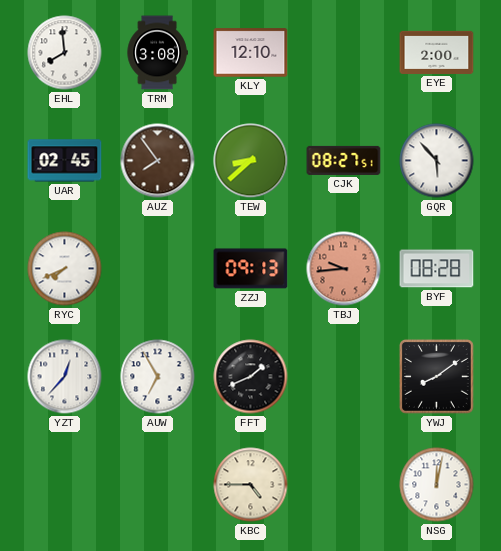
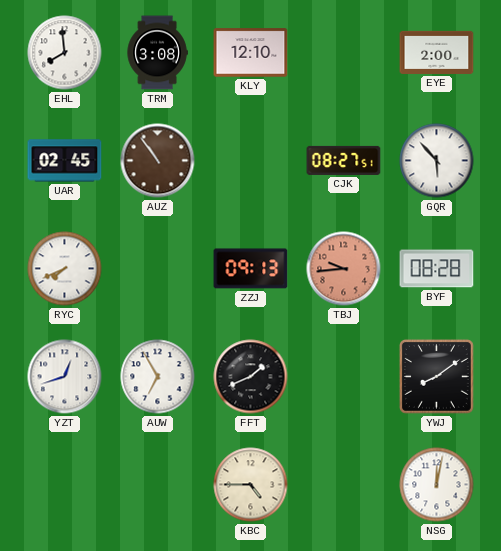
AUZ: 7:54 -> 10:54 (158, 161)
TEW: 8:38 -> none (251, 161)
YZT: 12:37 -> 12:42 (65, 377)
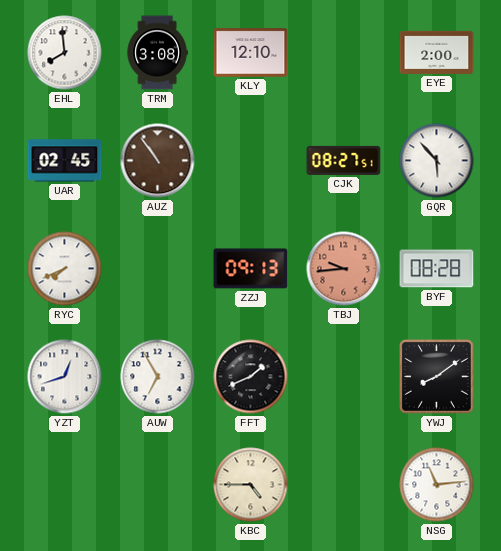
NSG: 12:02 -> 11:14 (437, 485)
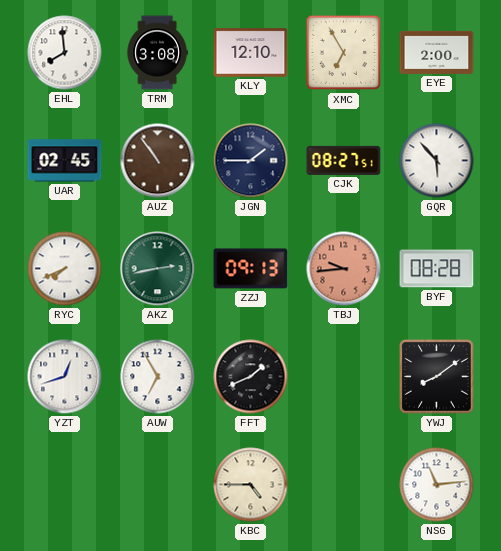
XMC: none -> 6:55 (344, 53)
JGN: none -> 1:45 (251, 161)
AKZ: none -> 2:43 (158, 269)
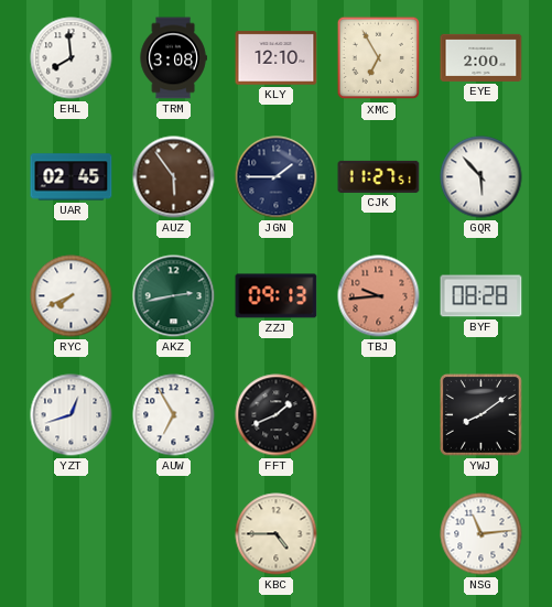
AUZ: 10:54 -> 5:54 (174, 177)
CJK: 08:27 -> 11:27 (379, 176)
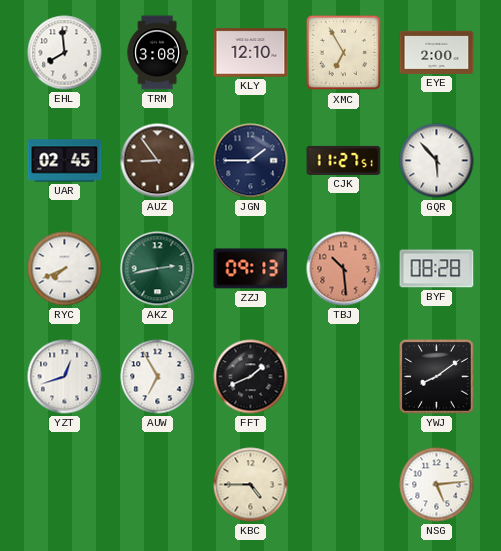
AUZ: 5:54 -> 8:54 (158, 161)
TBJ: 9:44 -> 10:29 (344, 269)
NSG: 11:14 -> 5:14 (437, 485)
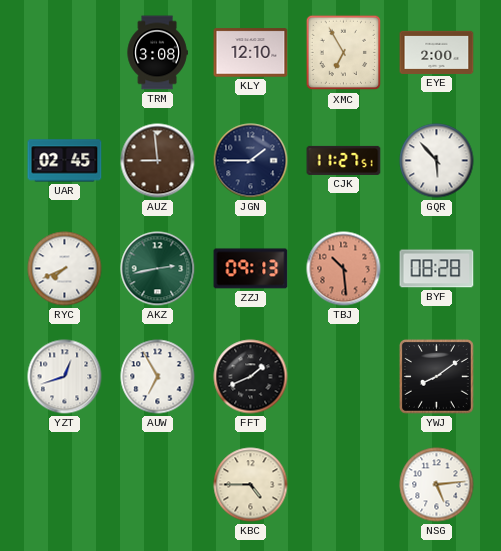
EHL: 7:59 -> none (65, 53)
AUZ: 8:54 -> 8:59 (158, 161)
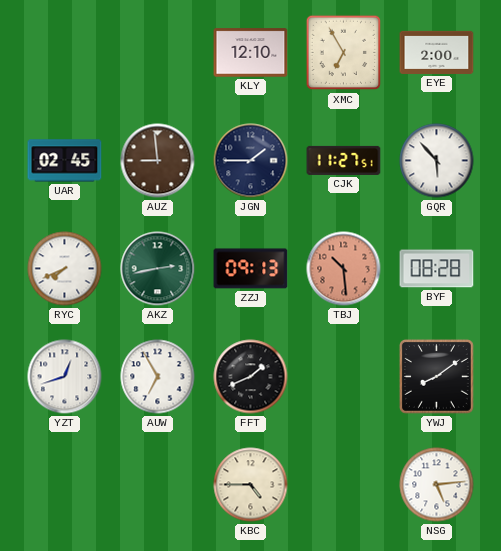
TRM: 3:08 -> none (157, 53)
